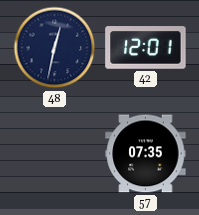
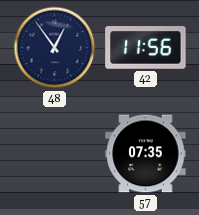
48: 12:32 -> 12:54 (55, 48)
42: 12:01 -> 11:56 (146, 48)
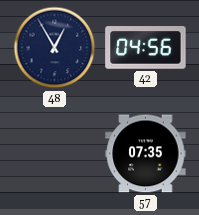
48: 12:54 -> 12:55 (55, 48)
42: 11:56 -> 04:56 (146, 48)
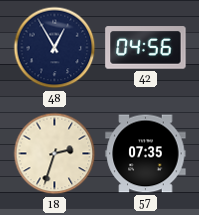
18: none -> 2:33 (55, 154)
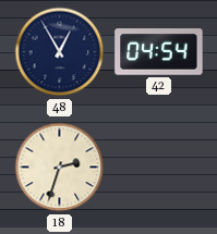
42: 04:56 -> 04:54 (159, 52)
57: 07:35 -> none (146, 154)
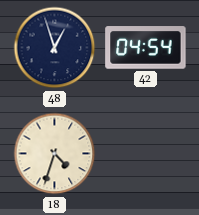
48: 12:55 -> 12:57 (55, 48)
18: 2:33 -> 4:33 (55, 154)
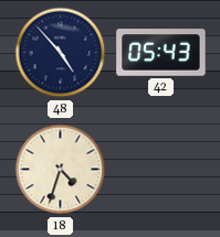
48: 12:57 -> 4:53 (61, 53)
42: 04:54 -> 05:43 (161, 53)
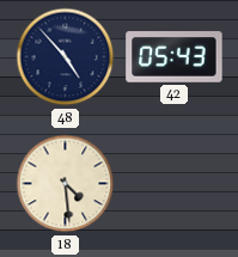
18: 4:33 -> 4:29 (66, 184)
